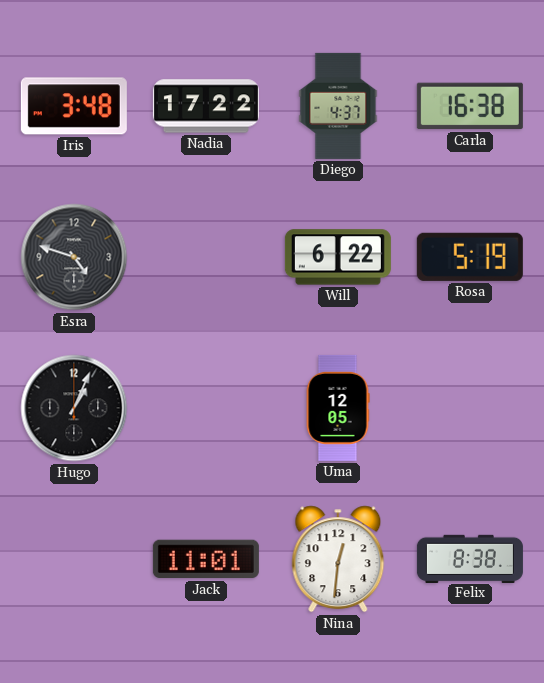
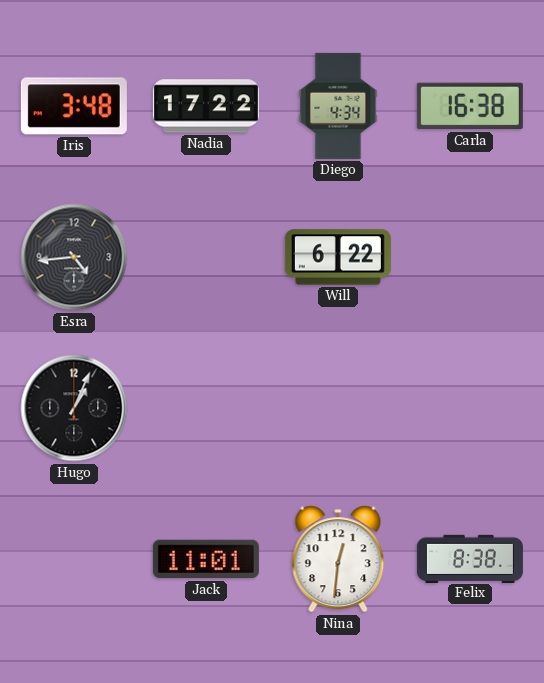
Diego: 4:37 -> 4:34 (338, 106)
Esra: 4:48 -> 4:44 (74, 257)
Rosa: 5:19 -> none (470, 257)
Uma: 12:05 -> none (338, 408)
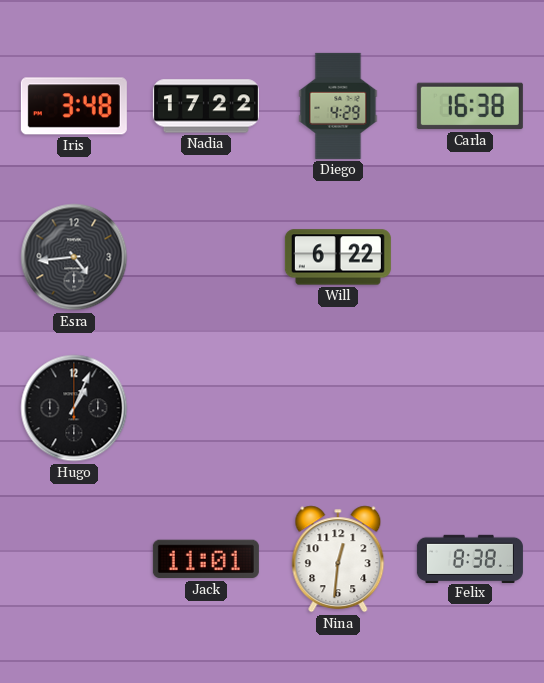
Diego: 4:34 -> 4:29 (338, 106)
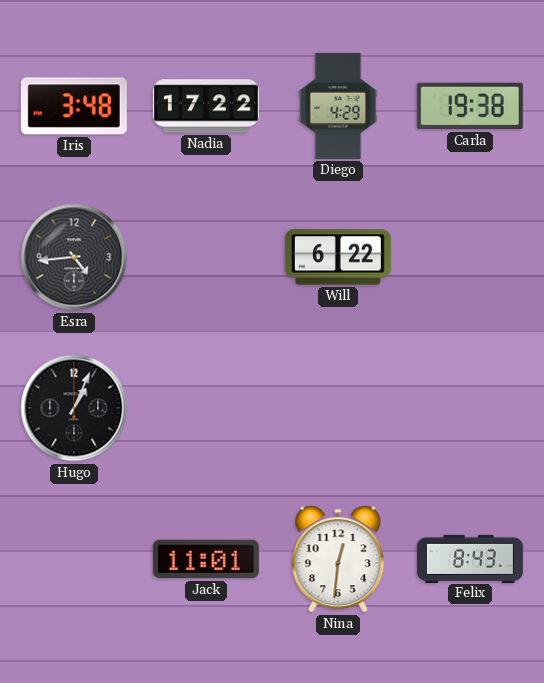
Carla: 16:38 -> 19:38 (470, 106)
Felix: 8:38 -> 8:43 (470, 558)
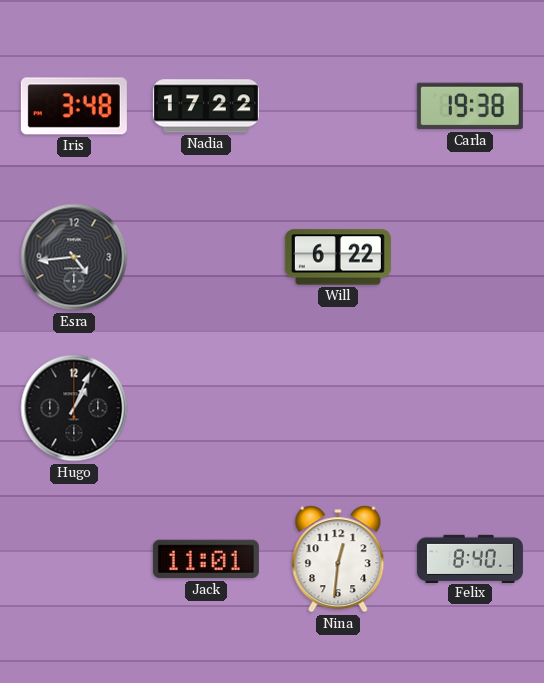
Diego: 4:29 -> none (338, 106)
Felix: 8:43 -> 8:40 (470, 558)
